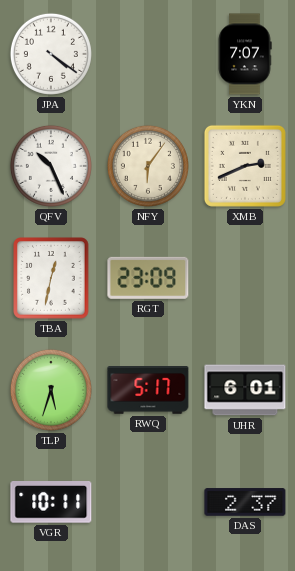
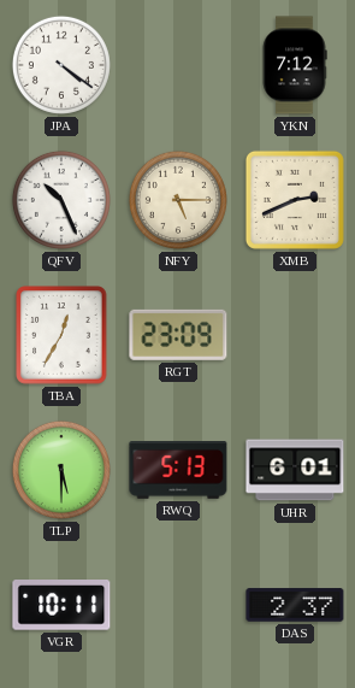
YKN: 7:07 -> 7:12 (295, 65)
NFY: 6:06 -> 5:15 (178, 200)
TBA: 12:32 -> 12:35 (61, 335)
TLP: 5:33 -> 5:30 (61, 470)
RWQ: 5:17 -> 5:13 (178, 471)
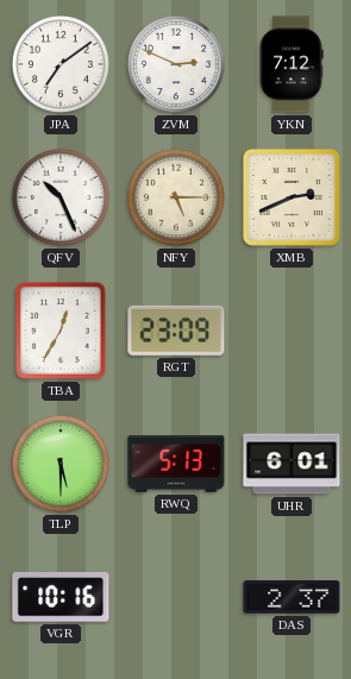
JPA: 4:21 -> 7:09 (61, 64)
ZVM: none -> 2:49 (176, 64)
VGR: 10:11 -> 10:16 (61, 598)
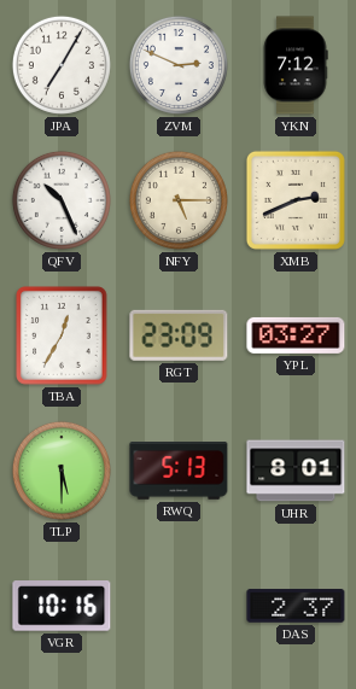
JPA: 7:09 -> 7:05 (62, 65)
YPL: none -> 03:27 (296, 335)
UHR: 6:01 -> 8:01 (296, 471)
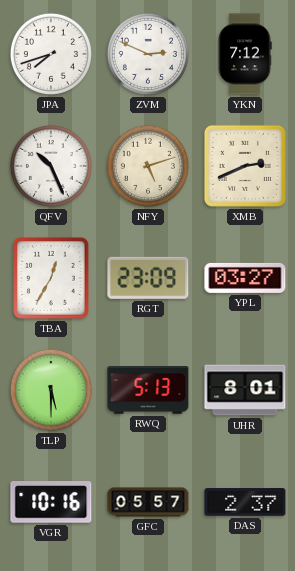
JPA: 7:05 -> 7:42 (51, 54)
NFY: 5:15 -> 5:12 (148, 166)
GFC: none -> 05:57 (148, 502)
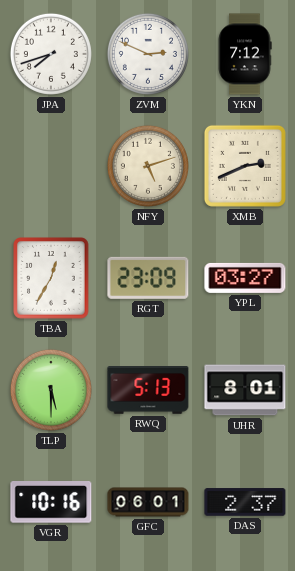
QFV: 10:26 -> none (51, 166)
GFC: 05:57 -> 06:01 (148, 502)
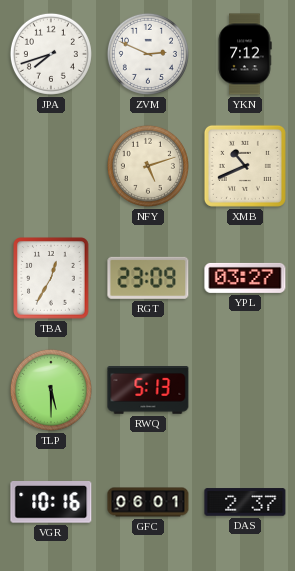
XMB: 2:41 -> 10:41 (245, 166)
UHR: 8:01 -> none (245, 390)
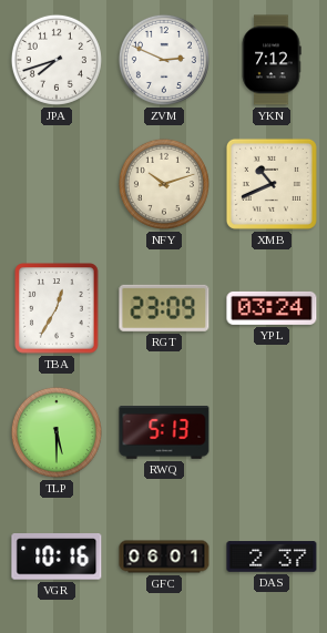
NFY: 5:12 -> 10:12 (164, 184)
YPL: 03:27 -> 03:24 (272, 308)
